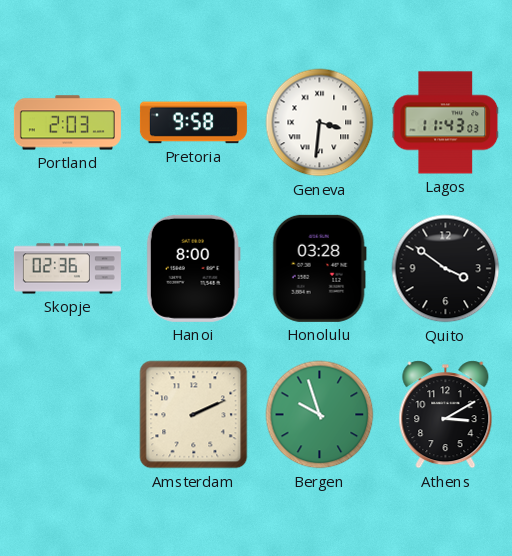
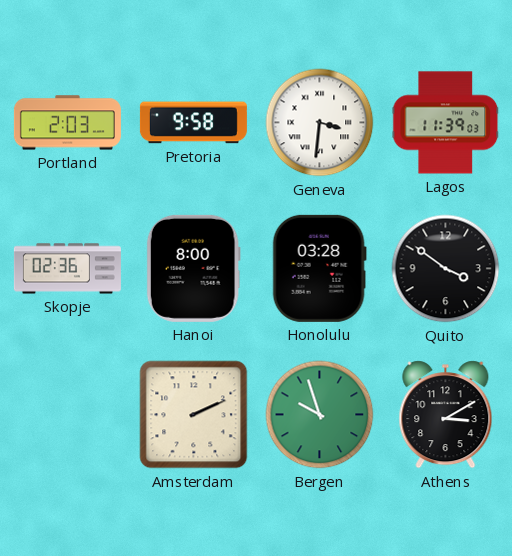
Lagos: 11:43 -> 11:39 (446, 123)
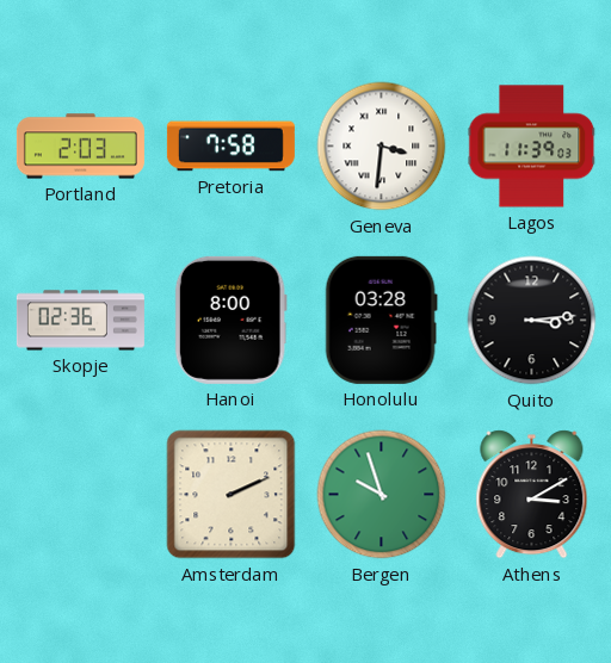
Pretoria: 9:58 -> 7:58 (230, 147)
Quito: 3:51 -> 3:14 (532, 321)
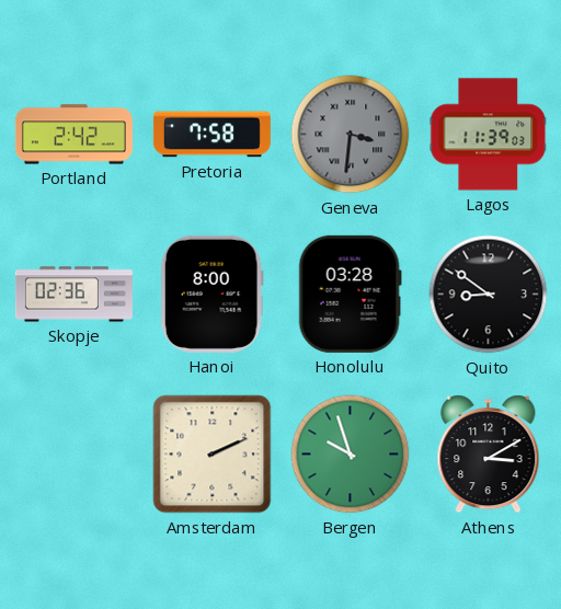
Portland: 2:03 -> 2:42 (73, 135)
Geneva dial: white -> grey (351, 135)
Quito: 3:14 -> 8:51 (489, 295)
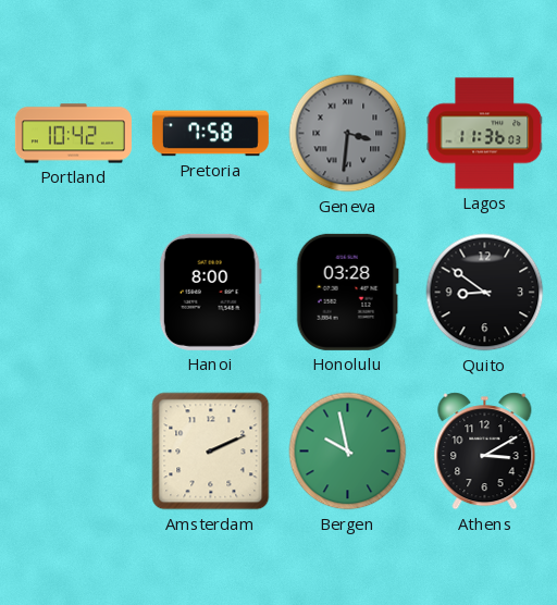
Portland: 2:42 -> 10:42 (73, 134)
Lagos: 11:39 -> 11:36 (485, 134)
Skopje: 02:36 -> none (73, 295)
Bergen: 9:57 -> 9:58 (348, 452)
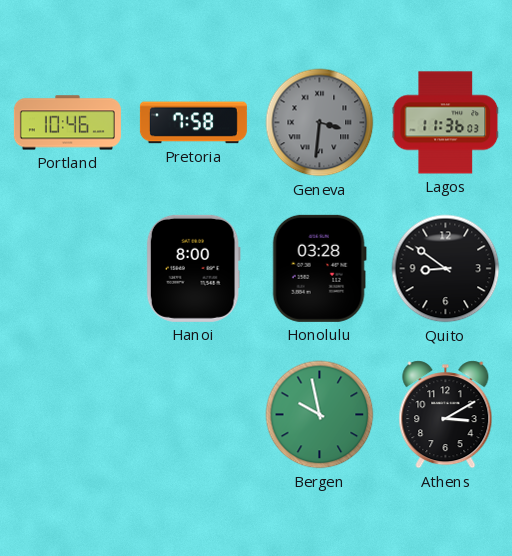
Portland: 10:42 -> 10:46 (67, 123)
Amsterdam: 2:11 -> none (211, 452)
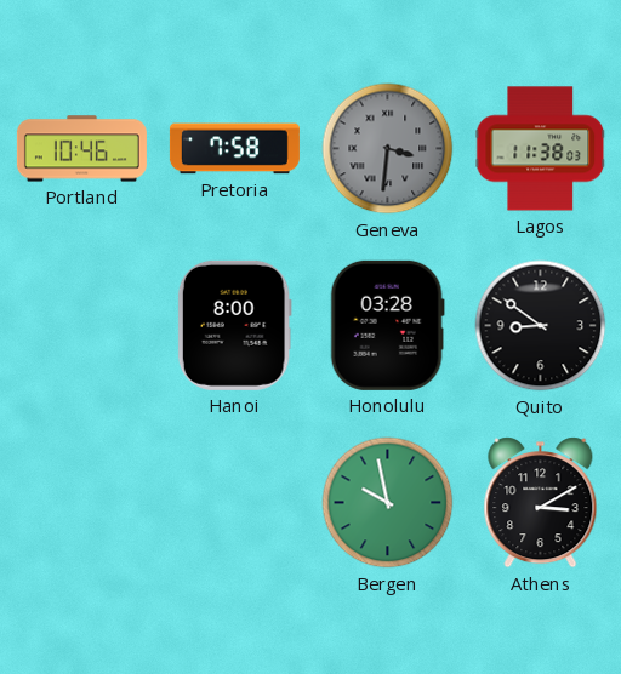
Lagos: 11:36 -> 11:38 (541, 149)
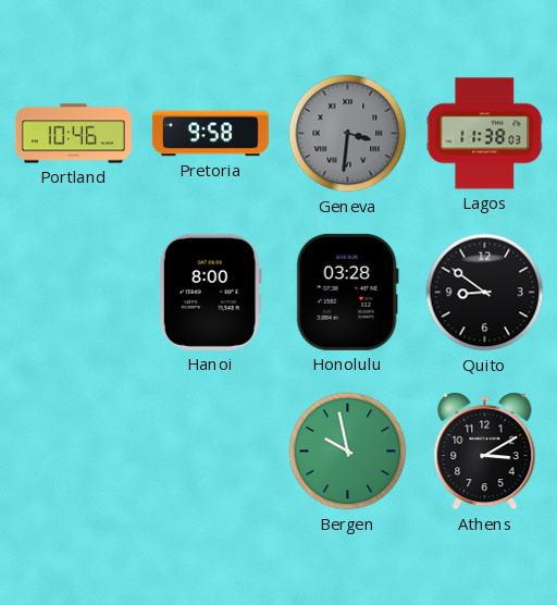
Pretoria: 7:58 -> 9:58 (210, 134)
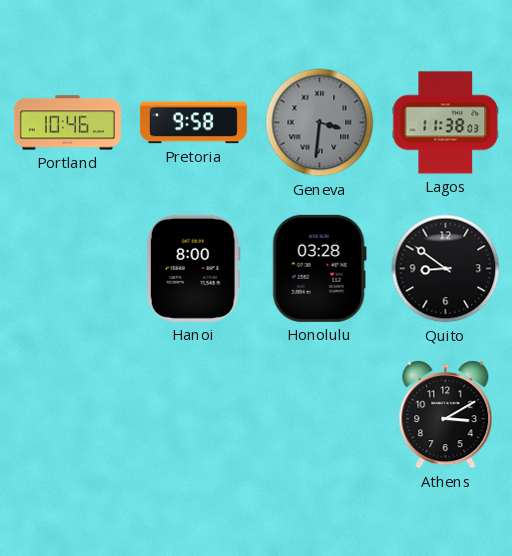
Bergen: 9:58 -> none (348, 452)
